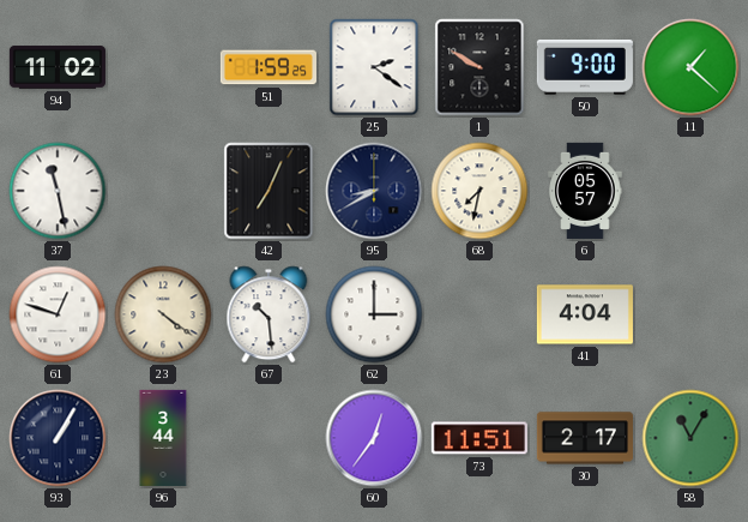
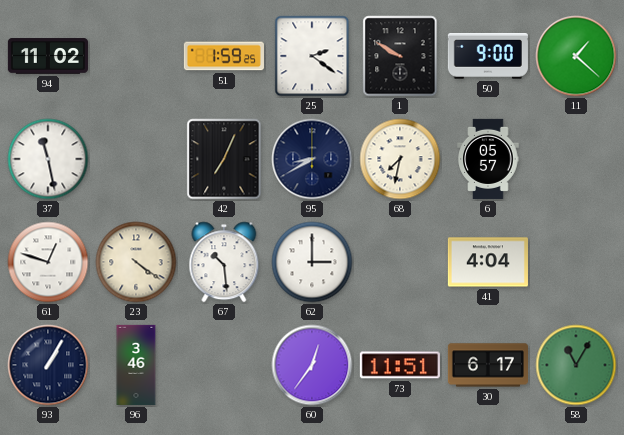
96: 3:44 -> 3:46 (136, 365)
30: 2:17 -> 6:17 (488, 365)
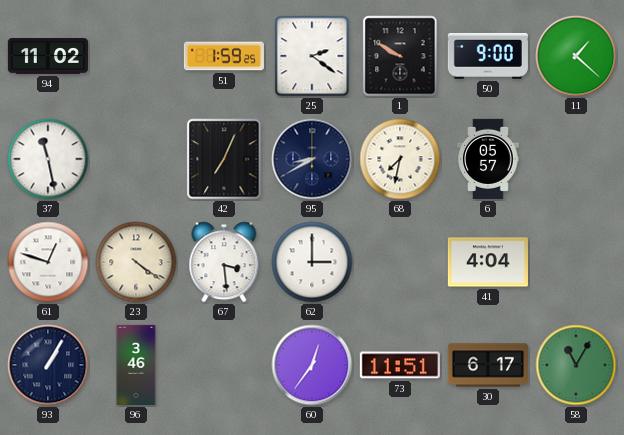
67: 10:29 -> 3:29 (224, 262)
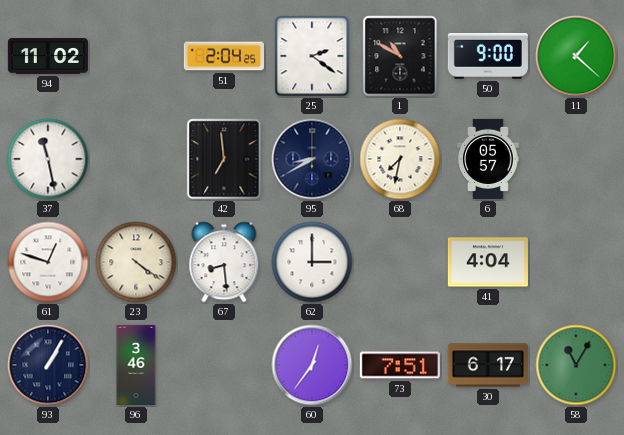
51: 1:59 -> 2:04 (224, 56)
1: 9:50 -> 10:50 (400, 56)
42: 7:04 -> 6:59 (224, 159)
67: 3:29 -> 8:29 (224, 262)
73: 11:51 -> 7:51 (400, 365)
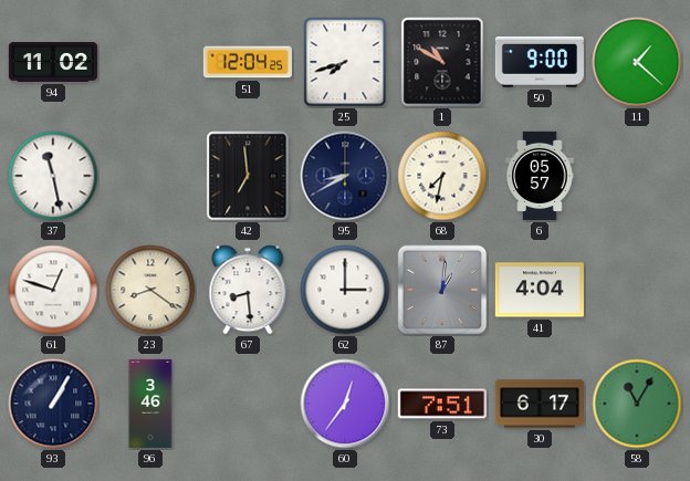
51: 2:04 -> 12:04 (248, 62)
25: 2:21 -> 7:42 (345, 62)
23: 4:21 -> 8:21 (150, 290)
87: none -> 1:01 (442, 290)
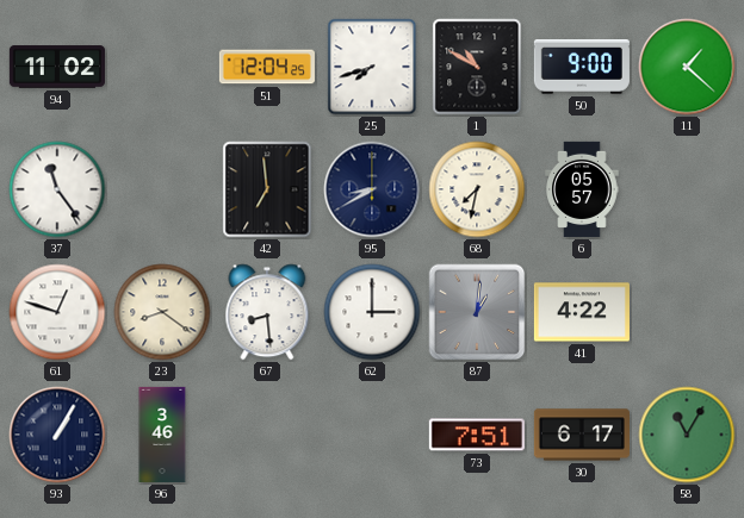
37: 11:28 -> 11:24 (57, 189)
41: 4:04 -> 4:22 (582, 312)
60: 12:36 -> none (345, 404)
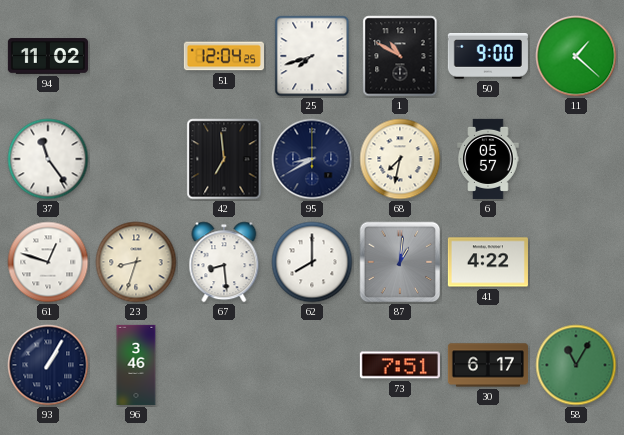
23: 8:21 -> 8:33 (136, 262)
62: 3:00 -> 8:00 (312, 262)
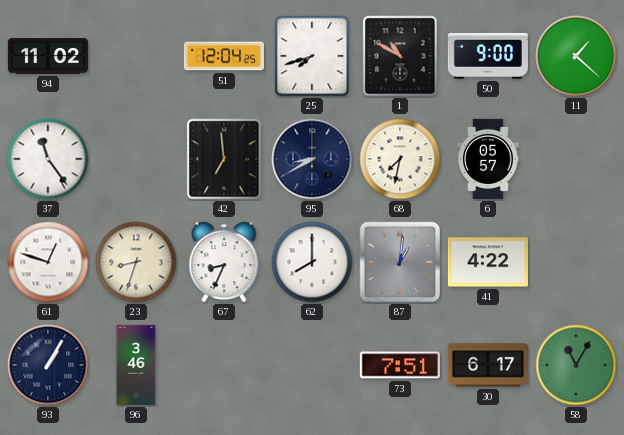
67: 8:29 -> 8:34 (224, 262)
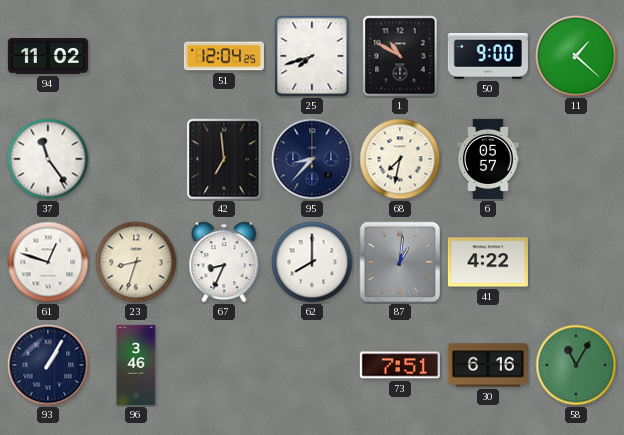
95: 8:40 -> 8:37 (312, 159)
30: 6:17 -> 6:16 (488, 365)
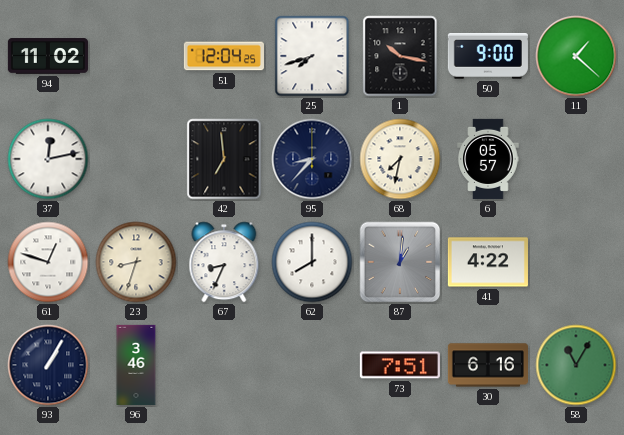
1: 10:50 -> 10:17 (400, 56)
37: 11:24 -> 12:13 (48, 159)
